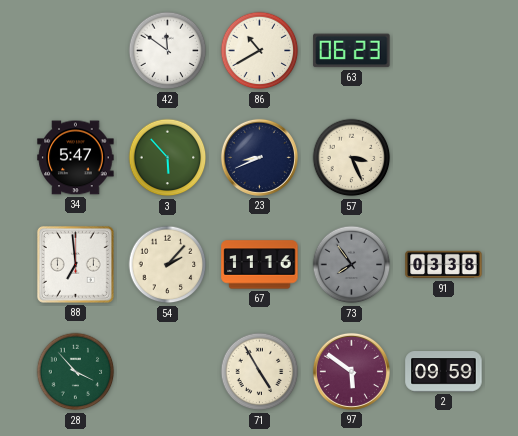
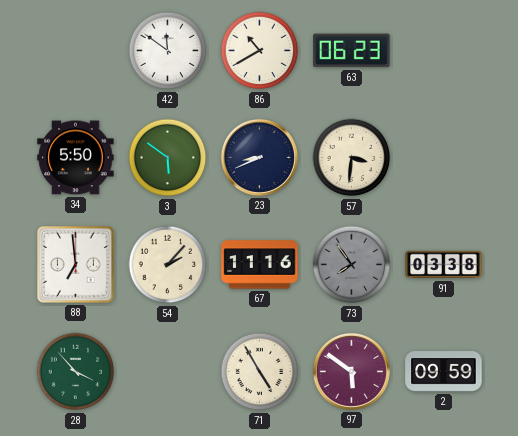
34: 5:47 -> 5:50 (76, 158)
3: 5:53 -> 5:51 (168, 158)
57: 3:26 -> 3:31 (352, 158)
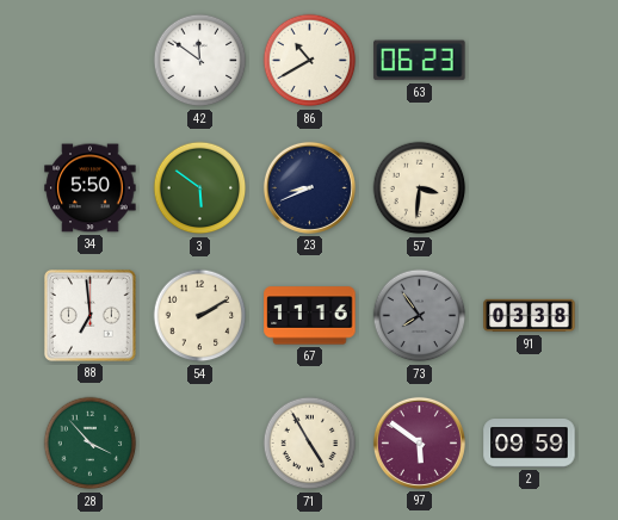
54: 2:07 -> 2:10 (200, 316)
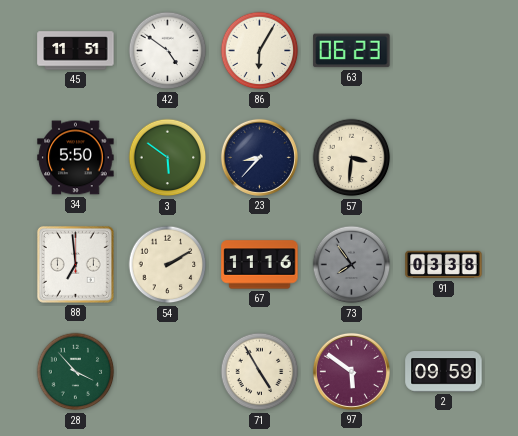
45: none -> 11:51 (76, 51)
42: 11:51 -> 4:51 (168, 51)
86: 10:40 -> 6:05 (260, 51)
23: 8:41 -> 8:37 (259, 157)
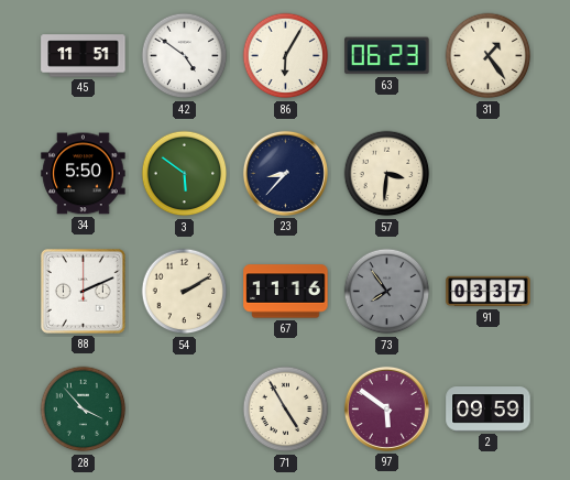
31: none -> 1:24 (489, 56)
88: 6:59 -> 2:11 (83, 291)
91: 03:38 -> 03:37 (489, 292)
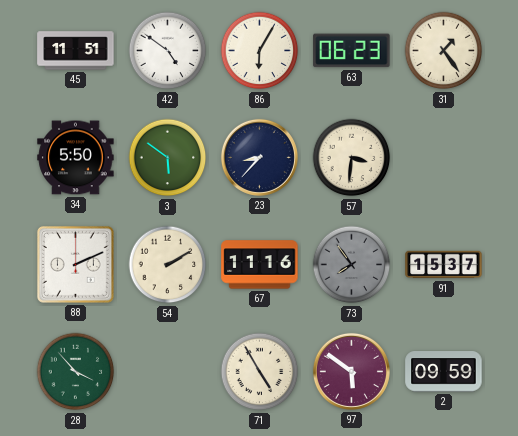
91: 03:37 -> 15:37 (444, 265)
